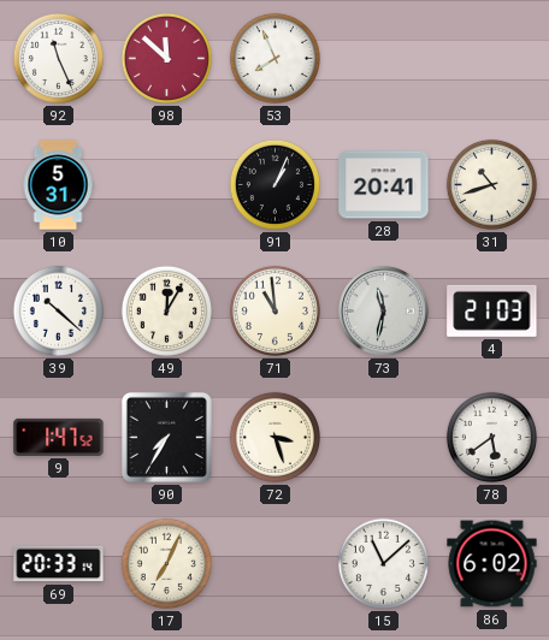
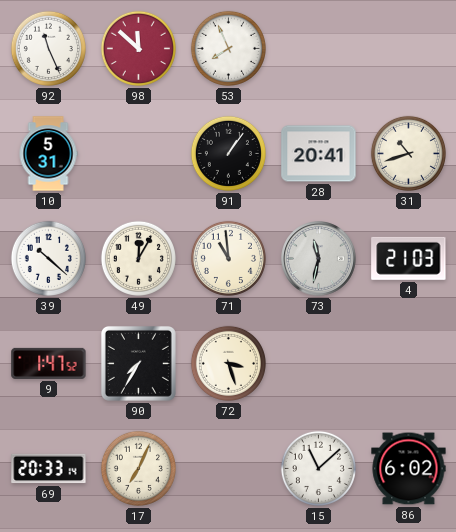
91: 1:04 -> 1:06 (228, 153)
78: 5:39 -> none (491, 437)
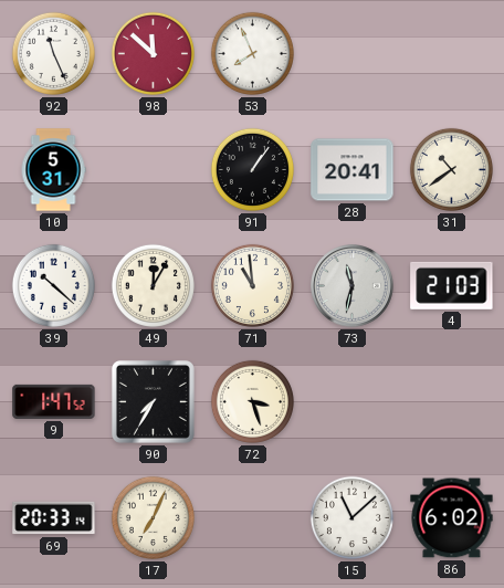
31: 10:42 -> 10:39 (451, 169)
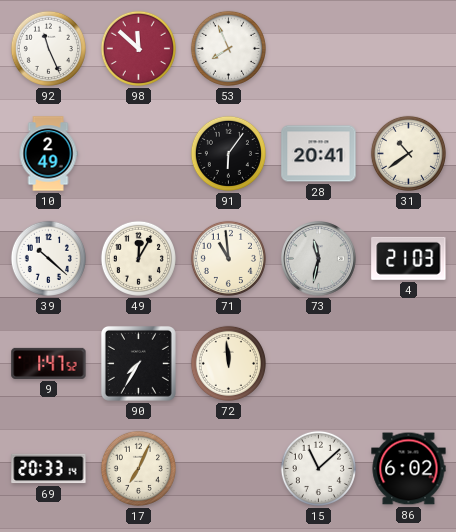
10: 5:31 -> 2:49 (48, 154)
91: 1:06 -> 6:06 (228, 153)
72: 3:27 -> 11:59 (228, 363)
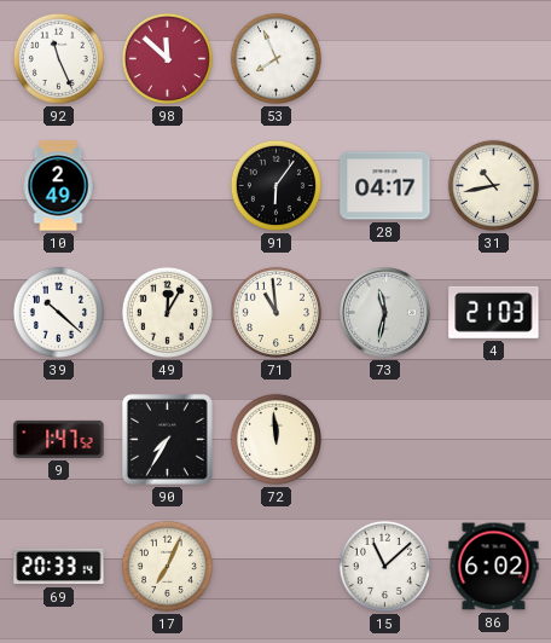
28: 20:41 -> 04:17 (385, 186)
31: 10:39 -> 10:43 (493, 185)
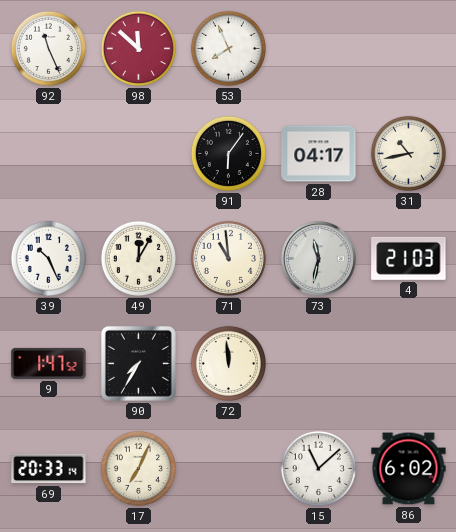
10: 2:49 -> none (58, 186)
39: 10:22 -> 10:26 (48, 258)
